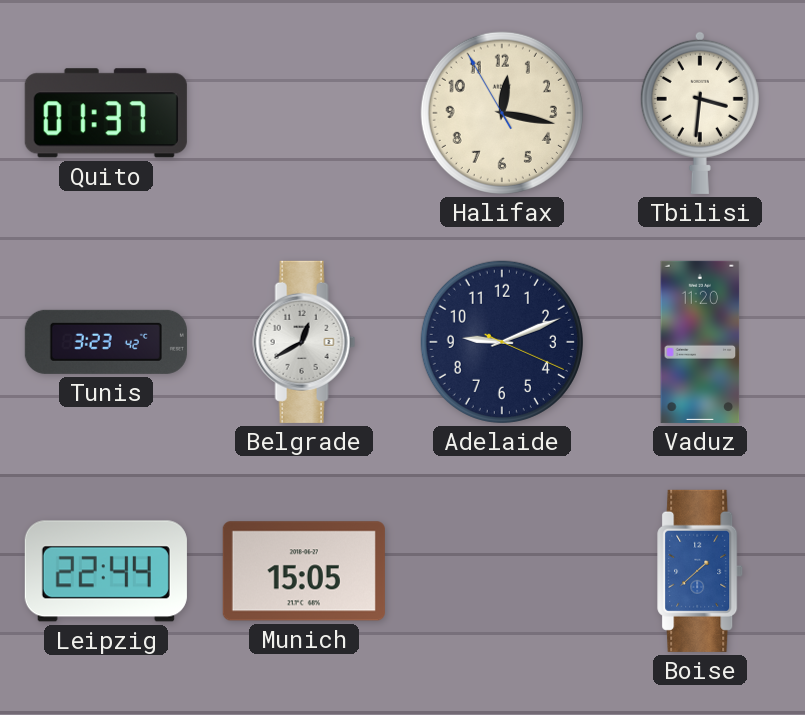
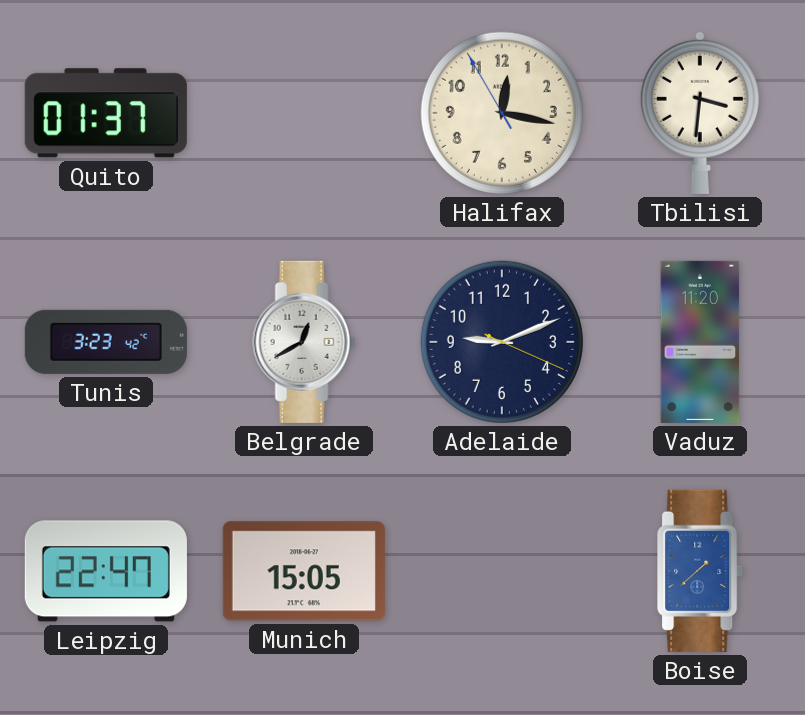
Leipzig: 22:44 -> 22:47 (106, 571)
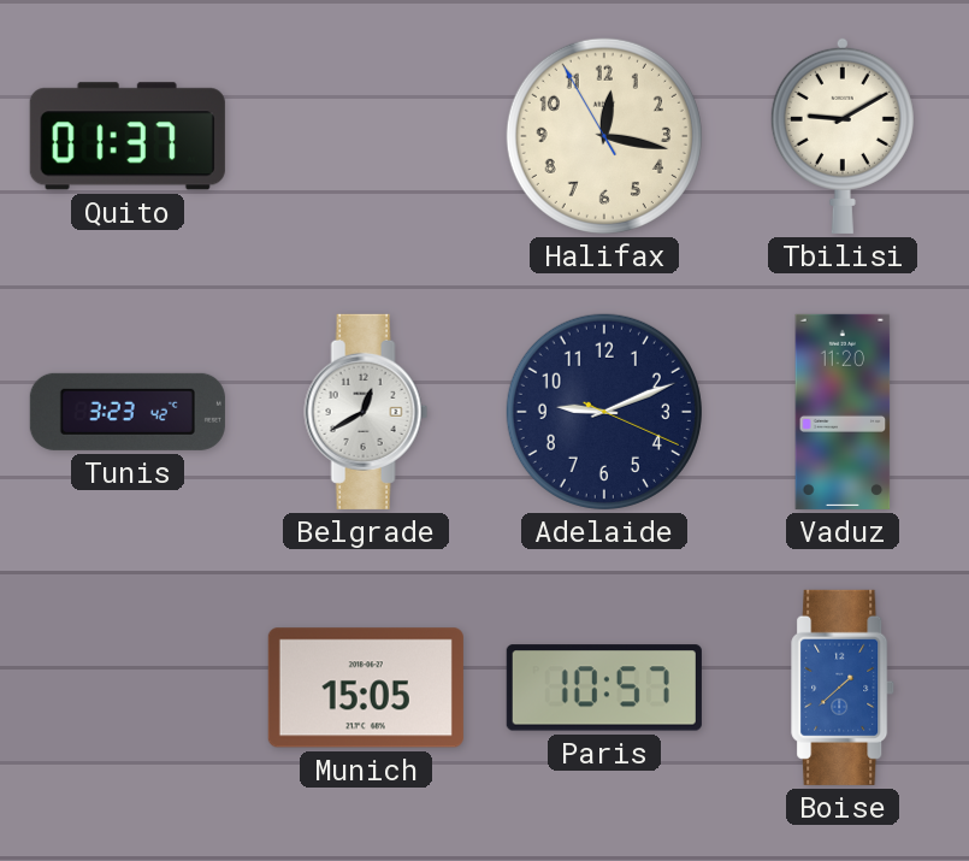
Tbilisi: 3:31 -> 9:10 (843, 135)
Leipzig: 22:47 -> none (106, 571)
Paris: none -> 10:57 (604, 688)
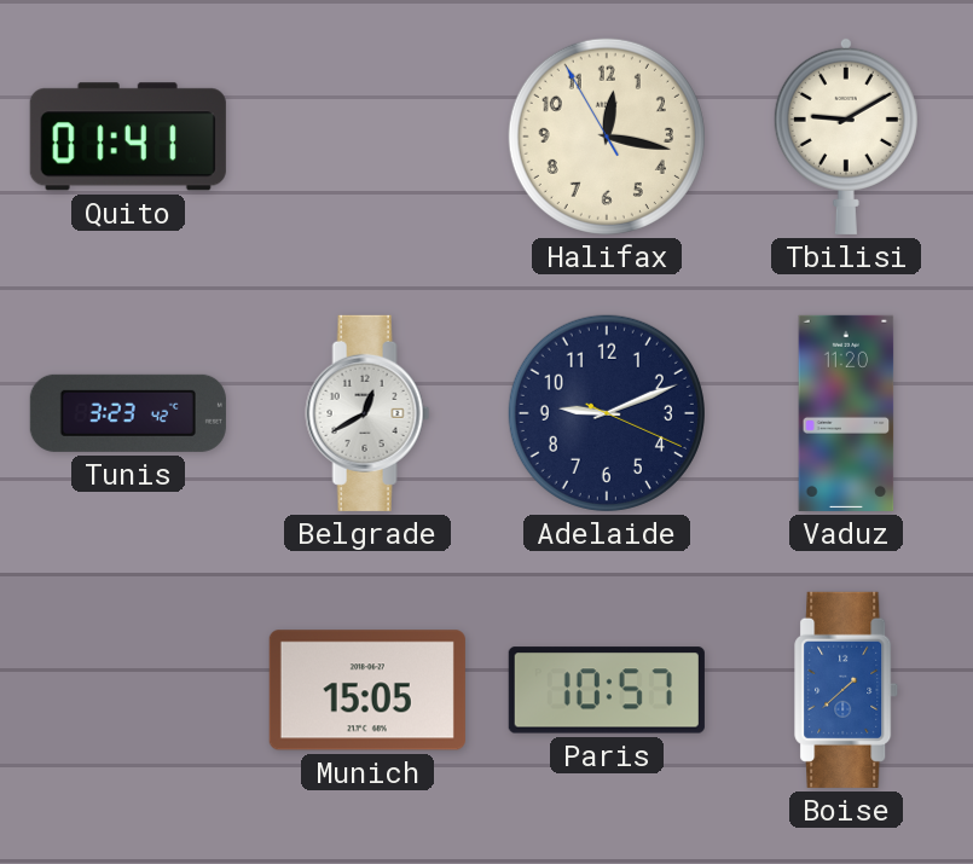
Quito: 01:37 -> 01:41 (128, 137)
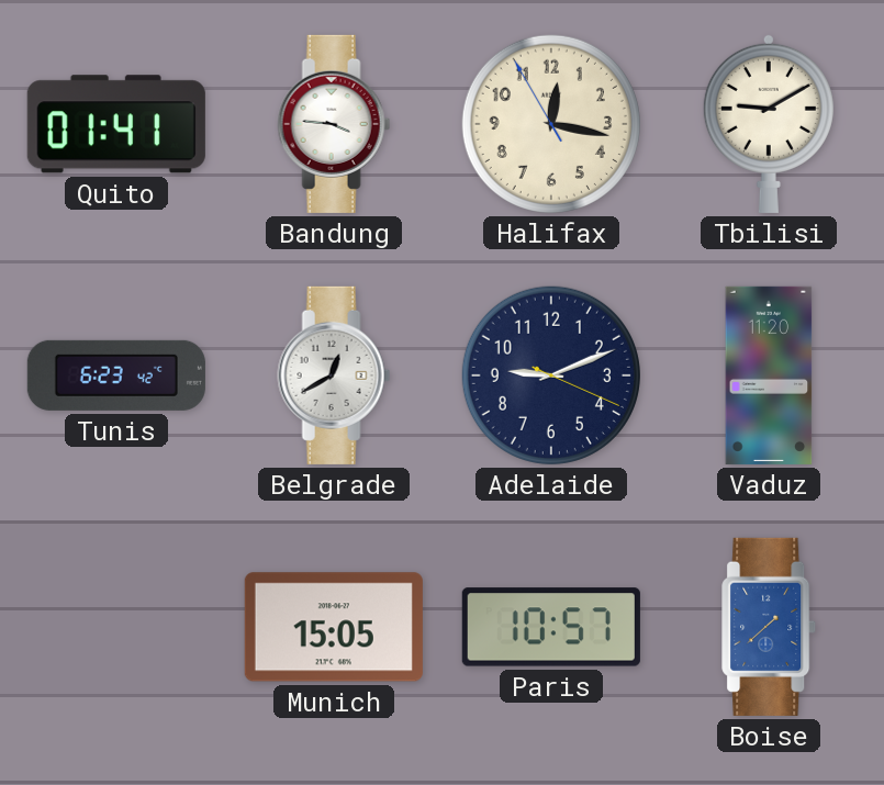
Bandung: none -> 3:46 (334, 124)
Tunis: 3:23 -> 6:23 (116, 375)
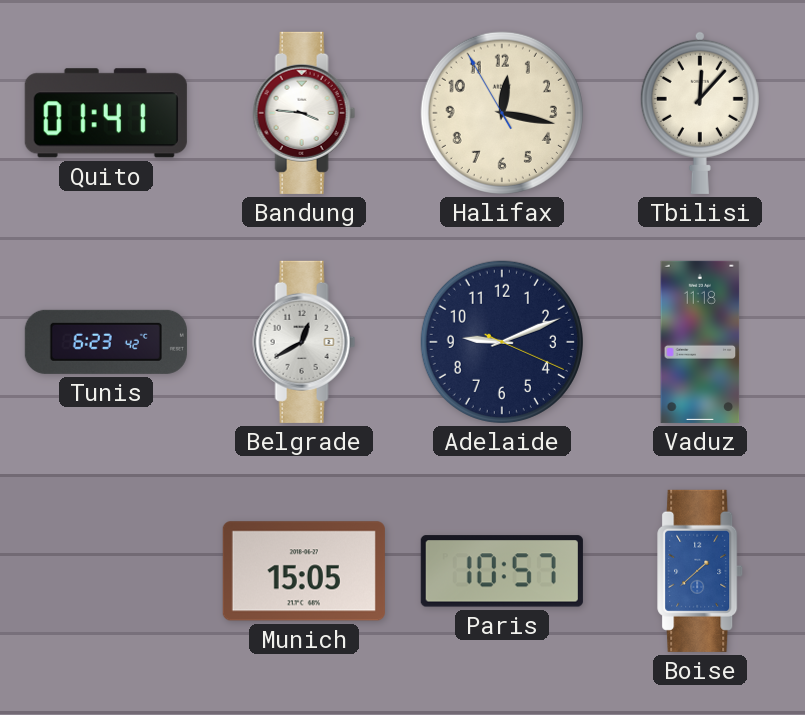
Tbilisi: 9:10 -> 12:07 (700, 112)
Vaduz: 11:20 -> 11:18 (700, 342)
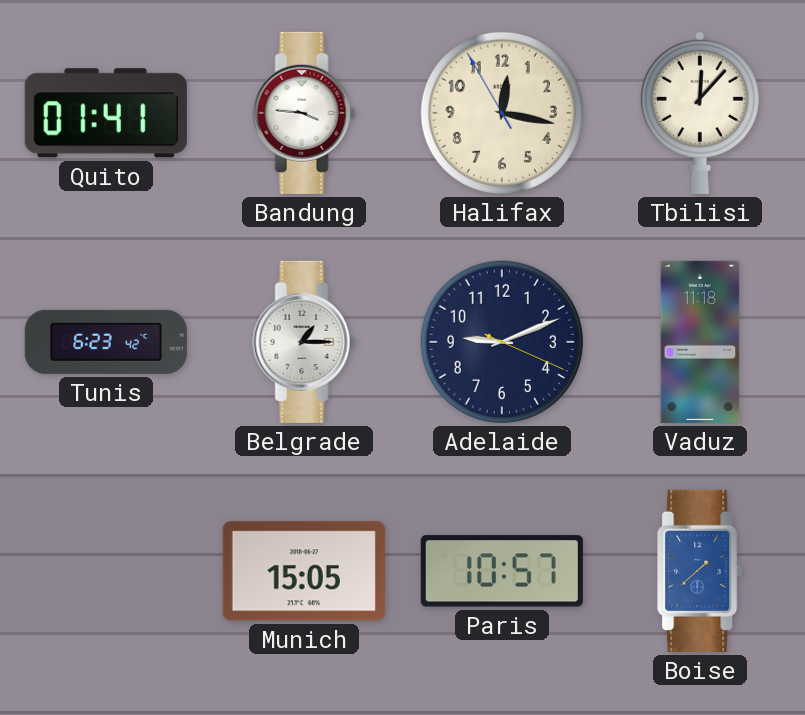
Belgrade: 12:40 -> 1:15 (304, 342)
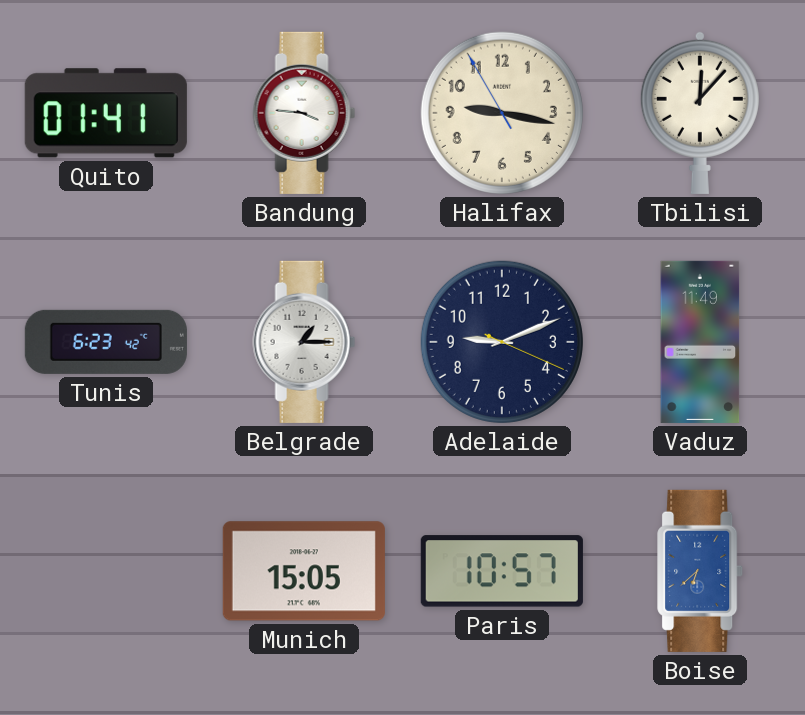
Halifax: 12:16 -> 9:16 (502, 113)
Vaduz: 11:18 -> 11:49 (700, 342)
Boise: 1:38 -> 6:38 (701, 571)
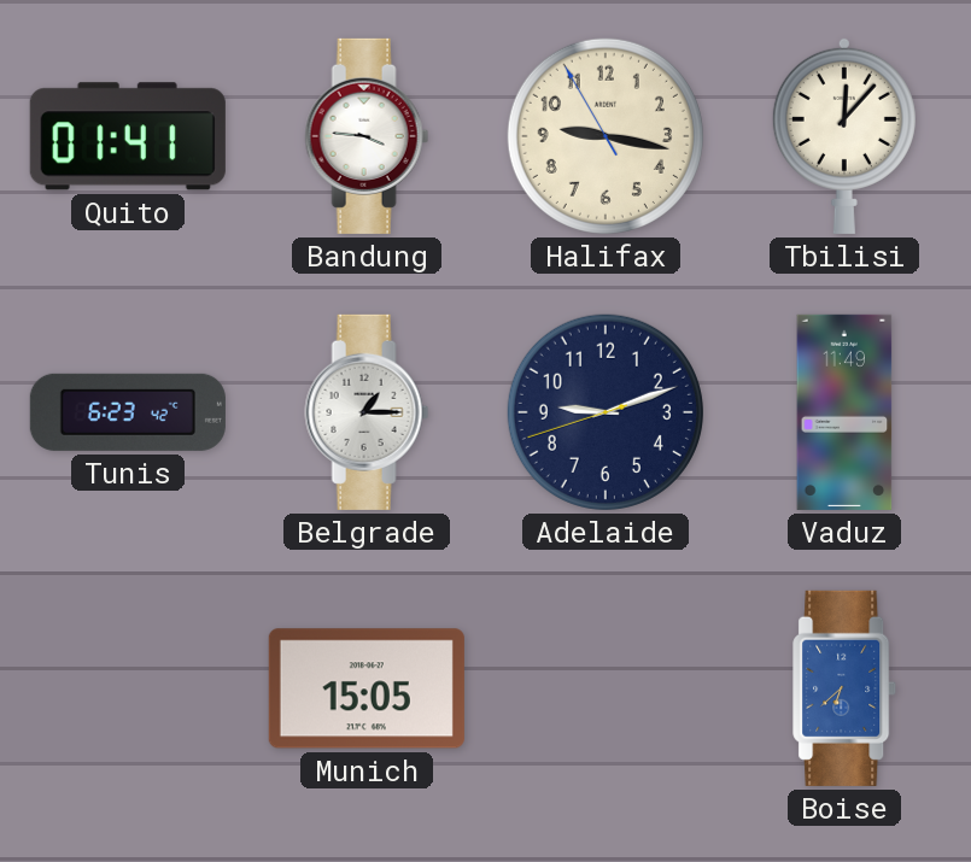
Adelaide: 9:11:19 -> 9:11:42 (606, 412)
Paris: 10:57 -> none (502, 571)
